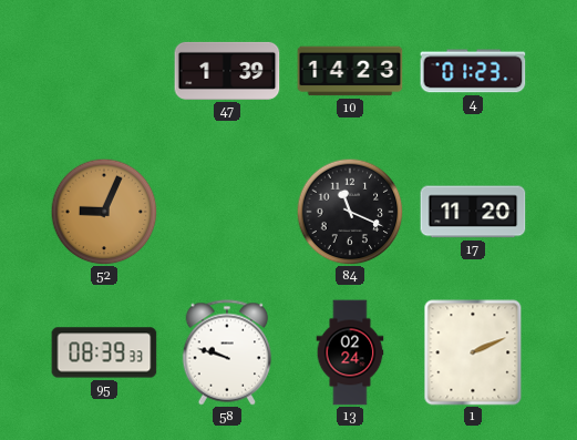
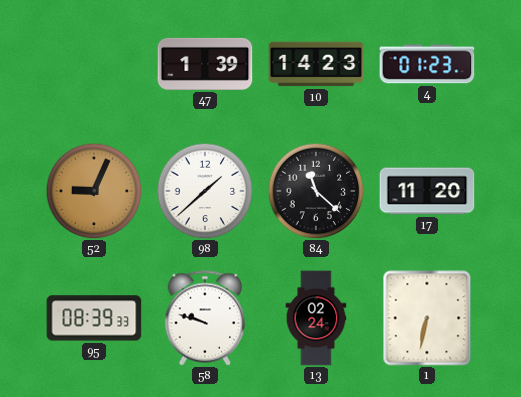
98: none -> 1:38 (205, 191)
84: 11:19 -> 11:22 (316, 191)
1: 2:11 -> 6:32 (427, 318)
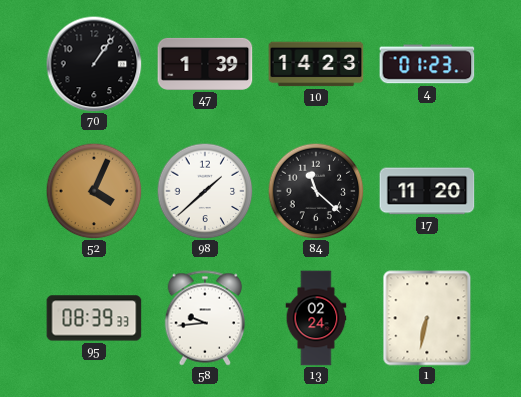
70: none -> 1:06 (94, 64)
52: 9:04 -> 4:04 (94, 191)
58: 9:48 -> 9:44 (205, 318)
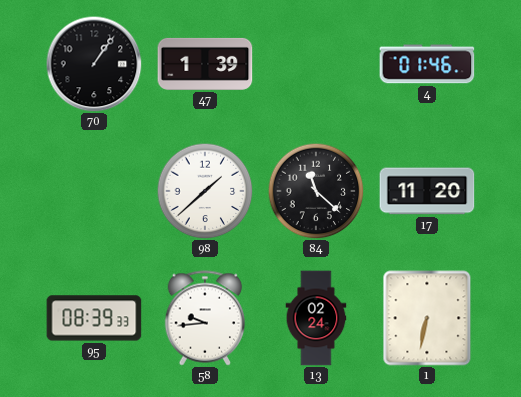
10: 14:23 -> none (316, 64)
4: 01:23 -> 01:46 (427, 64)
52: 4:04 -> none (94, 191)
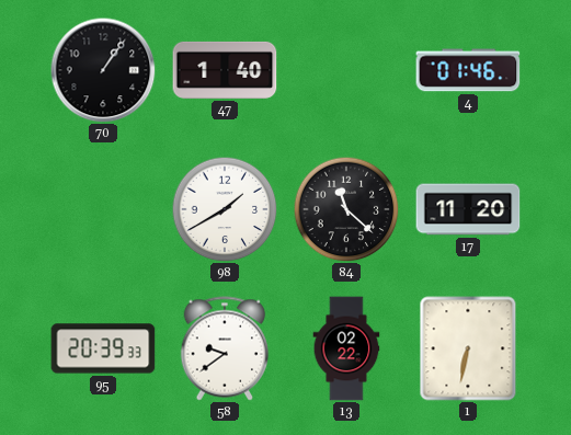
47: 1:39 -> 1:40 (225, 70)
98: 1:38 -> 1:40 (225, 209)
95: 08:39 -> 20:39 (103, 348)
58: 9:44 -> 9:39 (225, 348)
13: 02:24 -> 02:22 (346, 348)
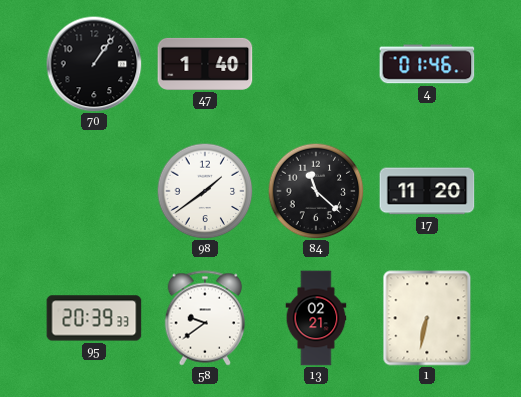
98: 1:40 -> 1:39 (205, 191)
13: 02:22 -> 02:21 (316, 318)
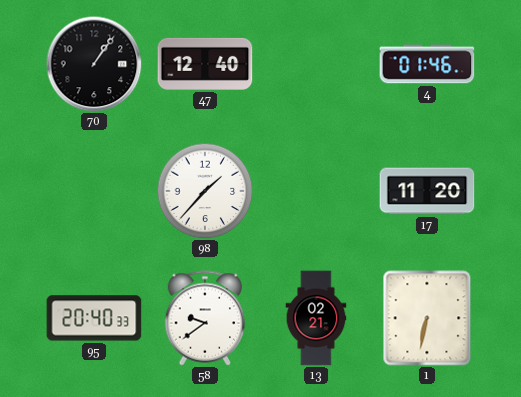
47: 1:40 -> 12:40 (205, 64)
98: 1:39 -> 1:37 (205, 191)
84: 11:22 -> none (316, 191)
95: 20:39 -> 20:40 (94, 318)
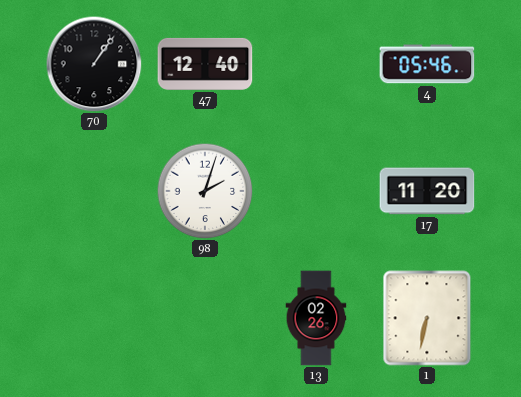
4: 01:46 -> 05:46 (427, 64)
98: 1:37 -> 2:03 (205, 191)
95: 20:40 -> none (94, 318)
58: 9:39 -> none (205, 318)
13: 02:21 -> 02:26 (316, 318)
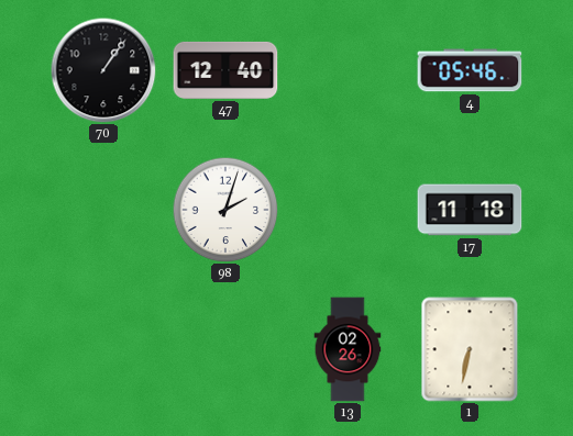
17: 11:20 -> 11:18 (470, 210)
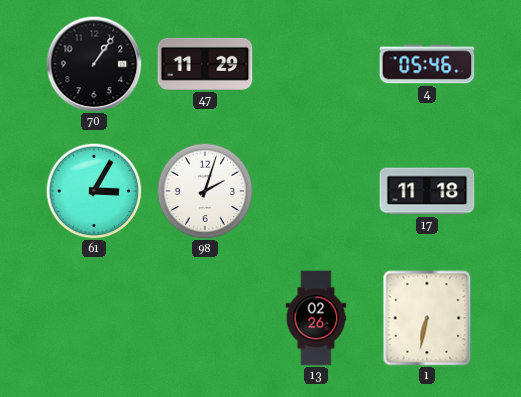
47: 12:40 -> 11:29 (205, 64)
61: none -> 3:05 (94, 191)
